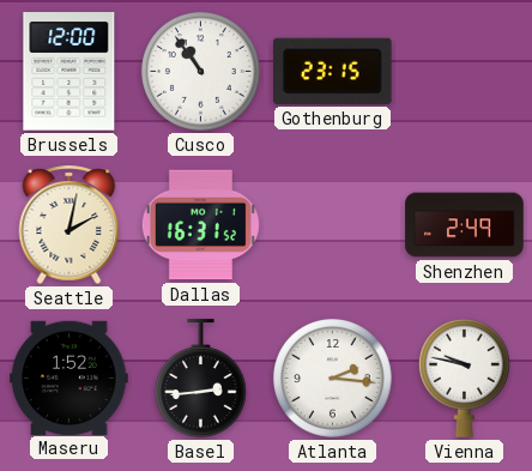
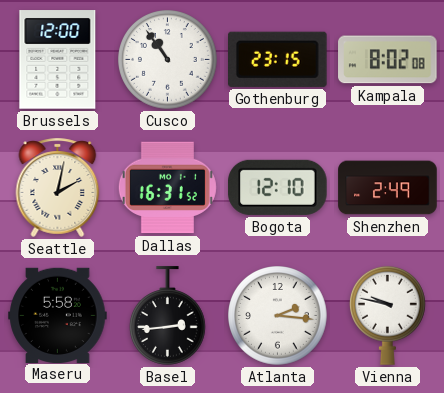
Kampala: none -> 8:02 (388, 60)
Bogota: none -> 12:10 (278, 187)
Maseru: 1:52 -> 5:58 (58, 315)
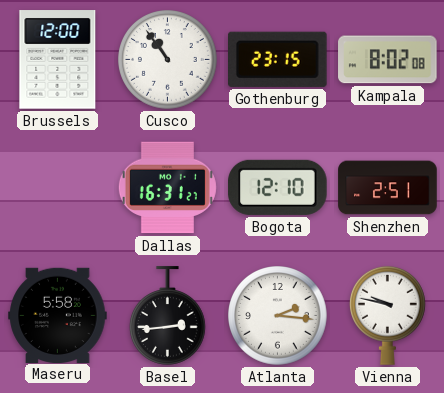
Seattle: 2:02 -> none (58, 187)
Dallas: 16:31:52 -> 16:31:27 (167, 188)
Shenzhen: 2:49 -> 2:51 (388, 188)
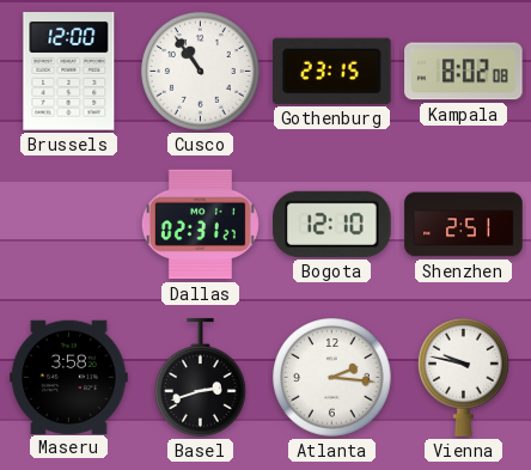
Dallas: 16:31 -> 02:31 (200, 225)
Maseru: 5:58 -> 3:58 (69, 377)
Basel: 2:44 -> 2:42 (200, 378)
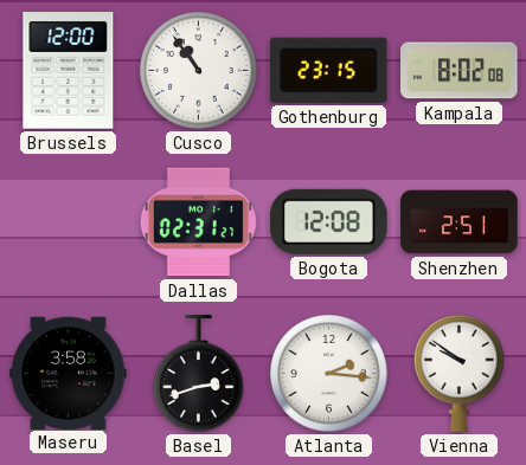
Bogota: 12:10 -> 12:08 (329, 221)
Vienna: 9:47 -> 9:51 (458, 373)
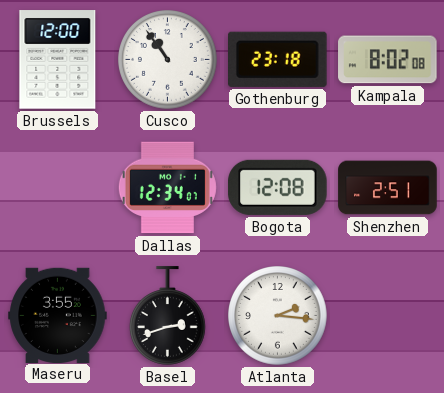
Gothenburg: 23:15 -> 23:18 (278, 59)
Dallas: 02:31 -> 12:34 (167, 188)
Maseru: 3:58 -> 3:55 (58, 315)
Vienna: 9:51 -> none (458, 373)
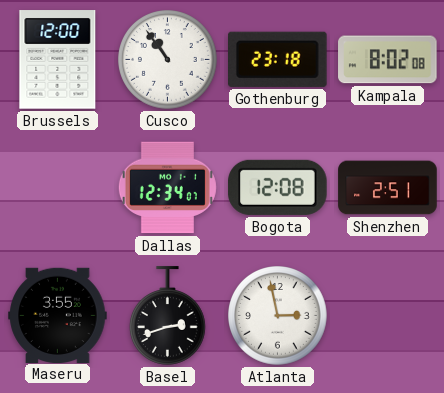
Atlanta: 2:16 -> 2:58 (278, 316)
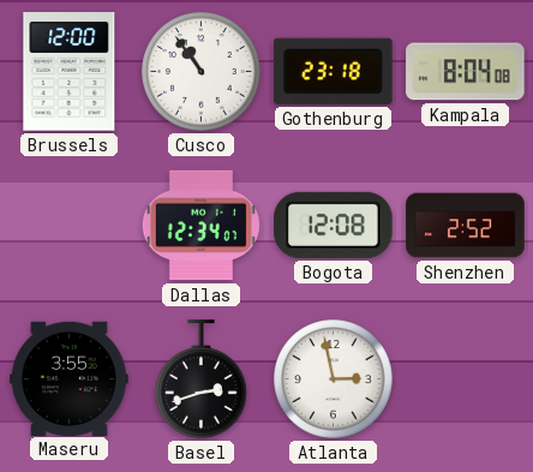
Kampala: 8:02 -> 8:04 (466, 72)
Shenzhen: 2:51 -> 2:52 (466, 226)
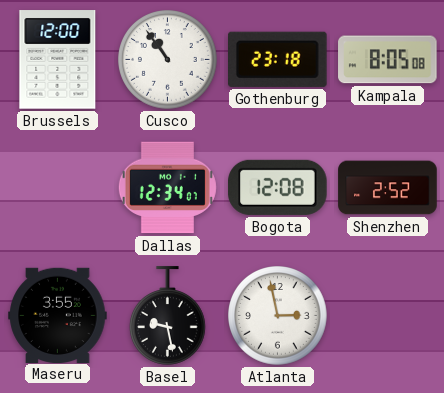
Kampala: 8:04 -> 8:05 (388, 60)
Basel: 2:42 -> 9:28 (167, 316)
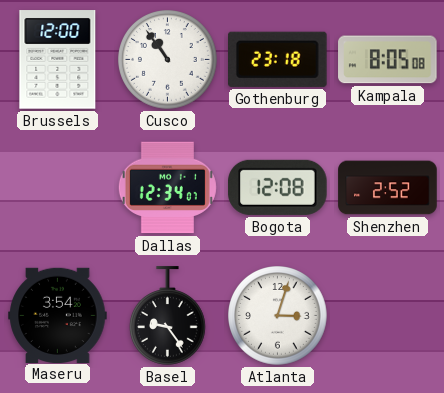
Maseru: 3:55 -> 3:54 (58, 315)
Basel: 9:28 -> 9:24 (167, 316)
Atlanta: 2:58 -> 3:03 (278, 316)
